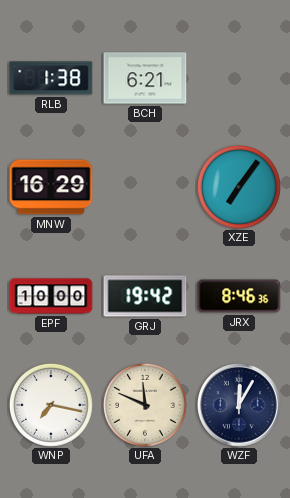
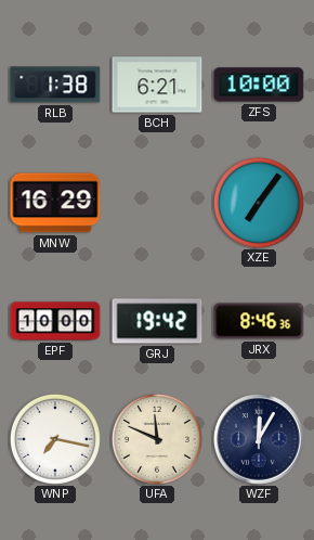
ZFS: none -> 10:00 (259, 85)
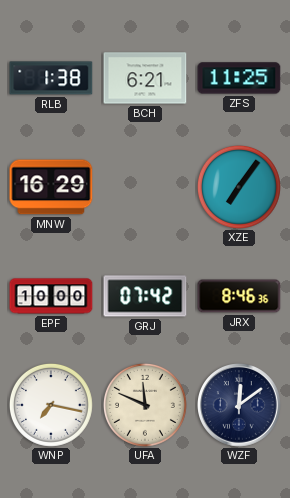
ZFS: 10:00 -> 11:25 (239, 78)
GRJ: 19:42 -> 07:42 (145, 296)
WZF: 12:05 -> 12:09 (239, 405)
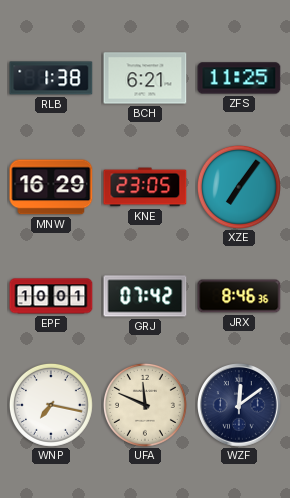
KNE: none -> 23:05 (145, 187)
EPF: 10:00 -> 10:01 (51, 296)
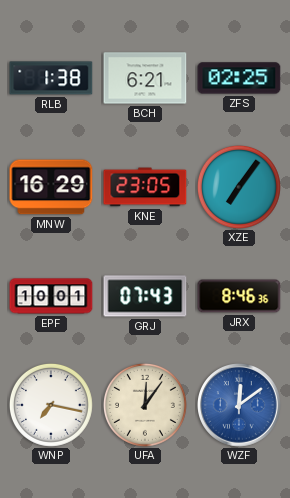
ZFS: 11:25 -> 02:25 (239, 78)
GRJ: 07:42 -> 07:43 (145, 296)
UFA: 11:49 -> 12:06 (145, 405)
WZF dial: navy -> blue (239, 405)
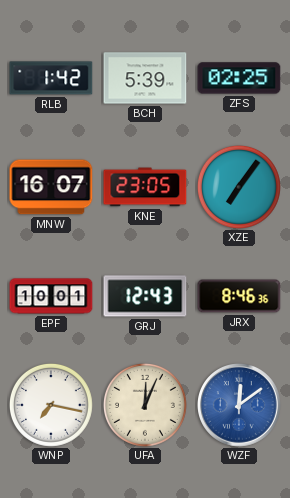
RLB: 1:38 -> 1:42 (51, 78)
BCH: 6:21 -> 5:39 (145, 78)
MNW: 16:29 -> 16:07 (51, 187)
GRJ: 07:43 -> 12:43 (145, 296)
UFA: 12:06 -> 12:04 (145, 405)
